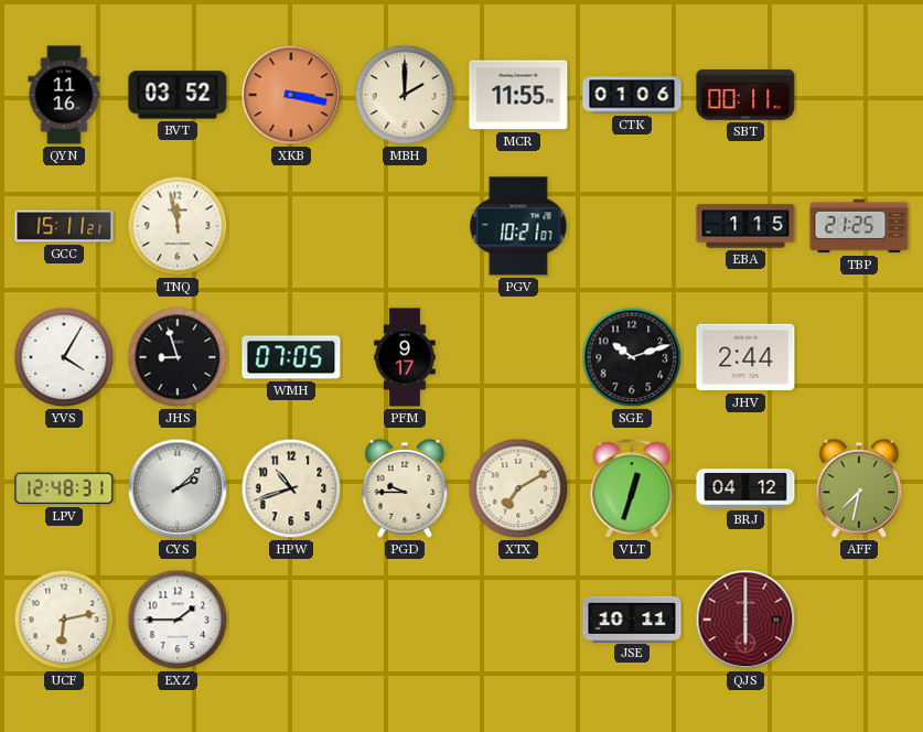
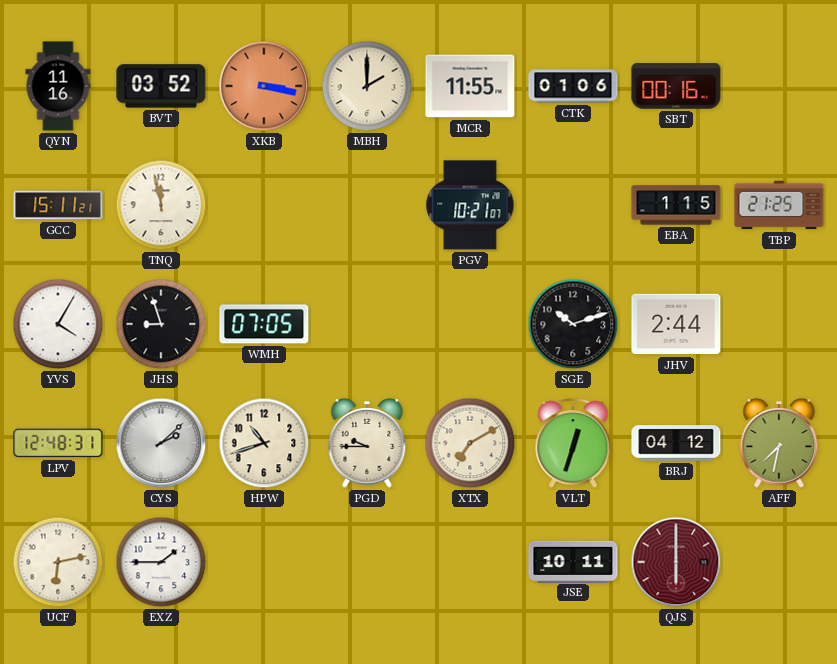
SBT: 00:11 -> 00:16 (676, 86)
PFM: 9:17 -> none (405, 357)
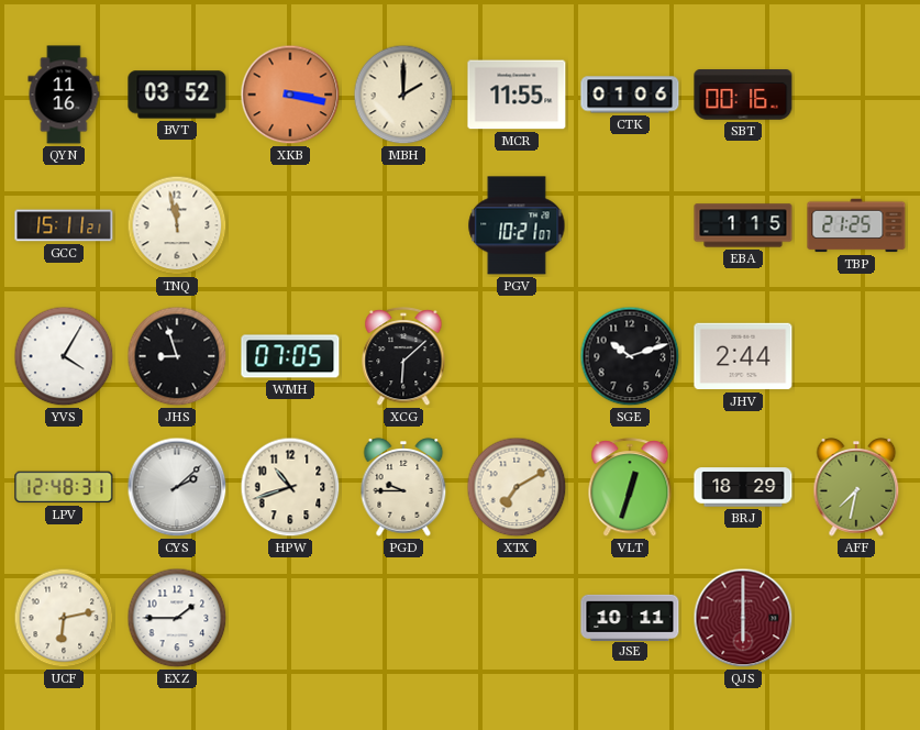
XCG: none -> 6:08 (403, 357)
BRJ: 04:12 -> 18:29 (743, 487)
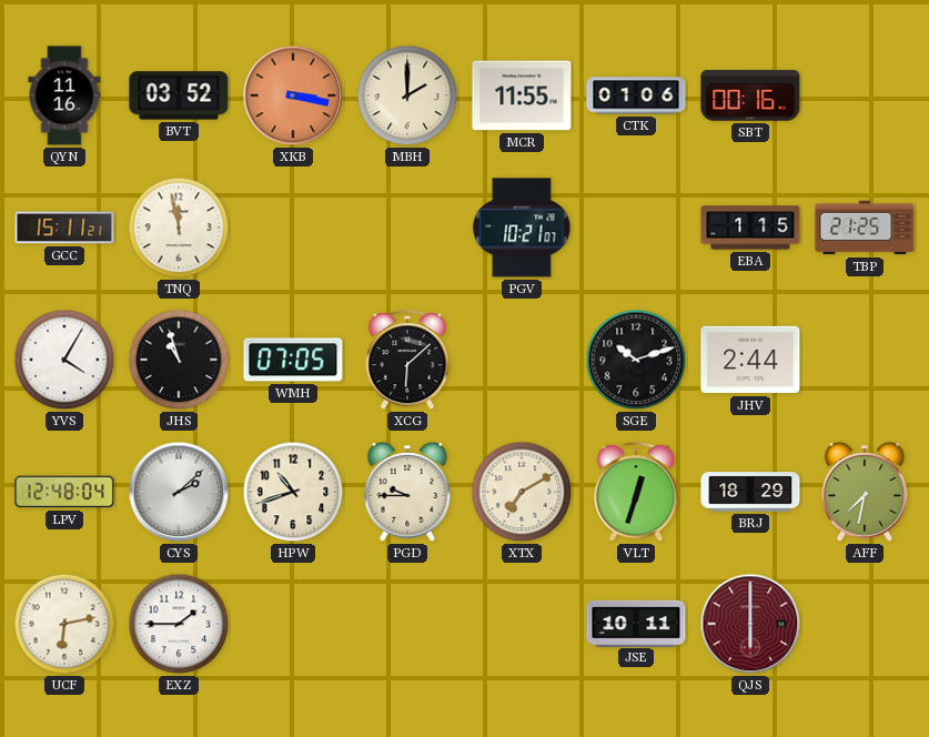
JHS: 8:57 -> 10:57 (179, 360)
LPV: 12:48:31 -> 12:48:04 (64, 492)
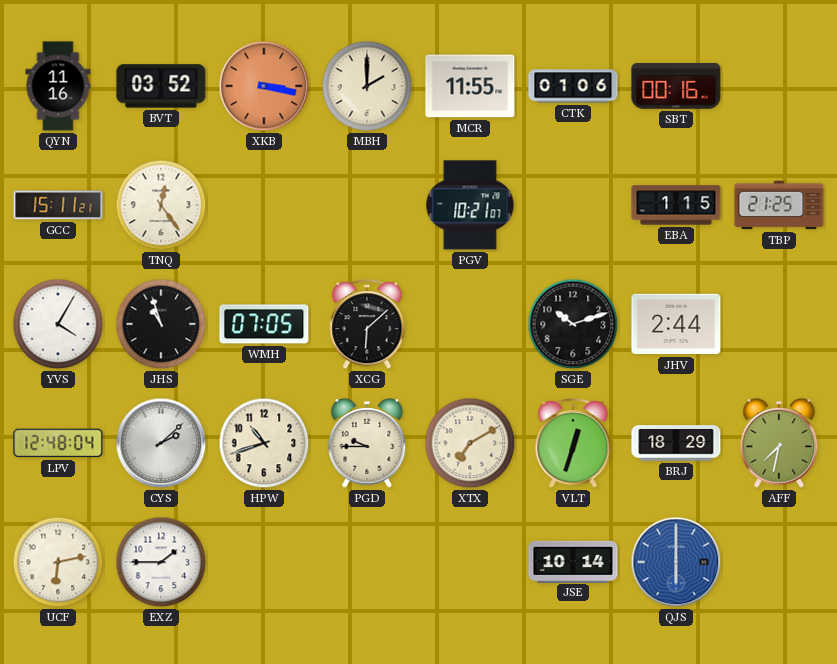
TNQ: 11:58 -> 12:24 (161, 205)
JSE: 10:11 -> 10:14 (573, 561)
QJS dial: burgundy -> blue (676, 562)
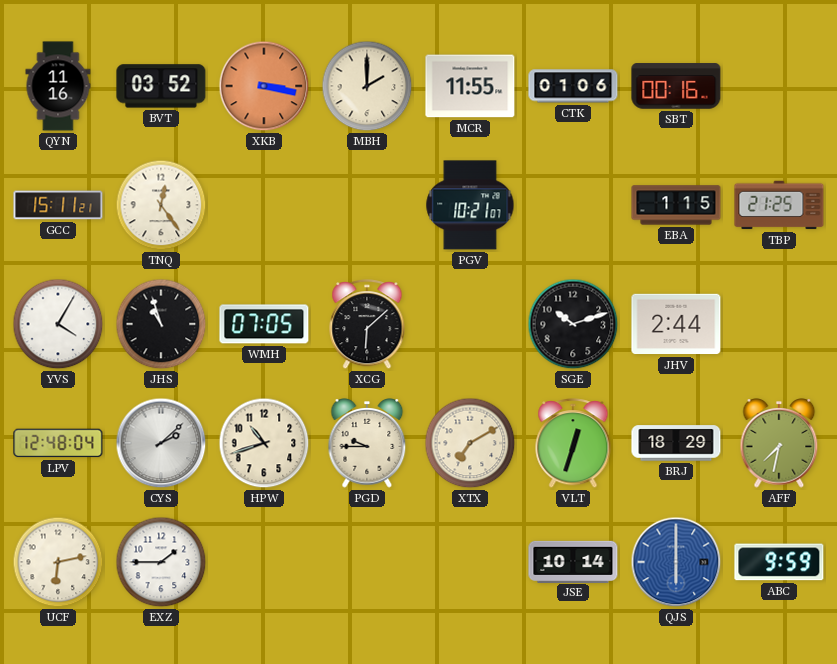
ABC: none -> 9:59 (779, 562)
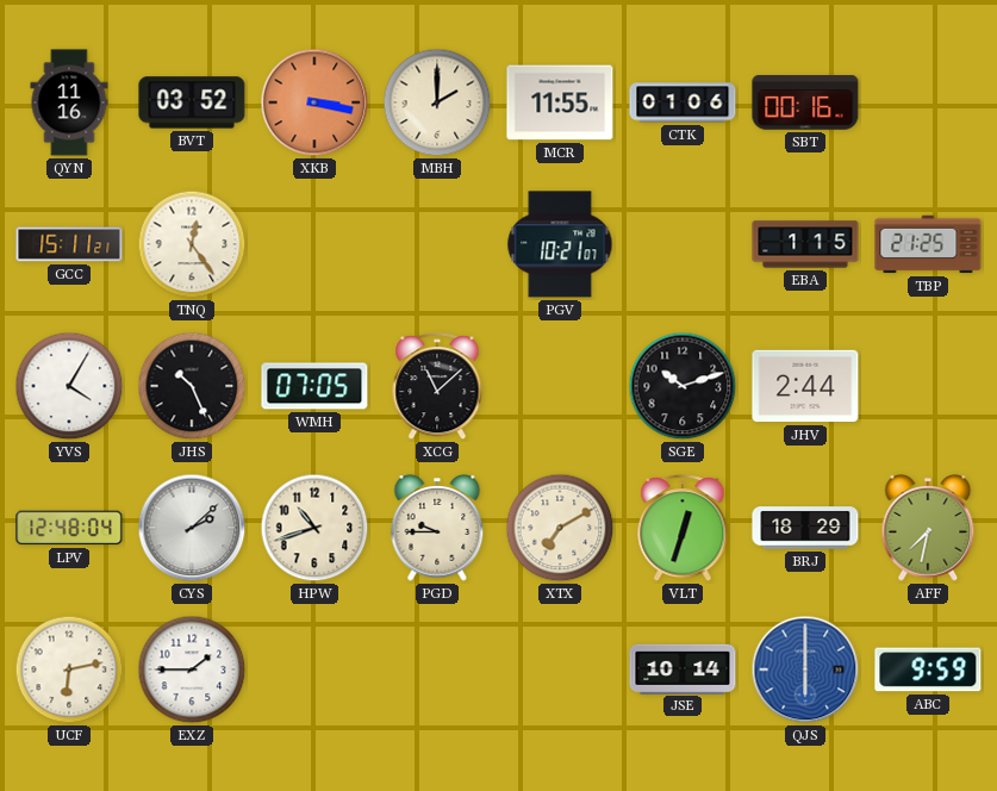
JHS: 10:57 -> 10:26 (192, 386)
XCG: 6:08 -> 11:08 (437, 387)
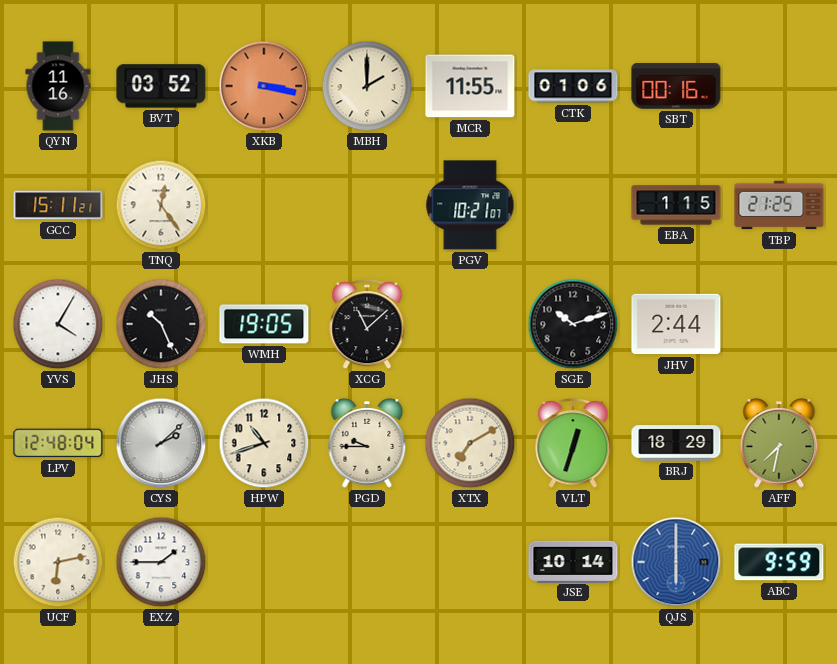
WMH: 07:05 -> 19:05 (264, 324)
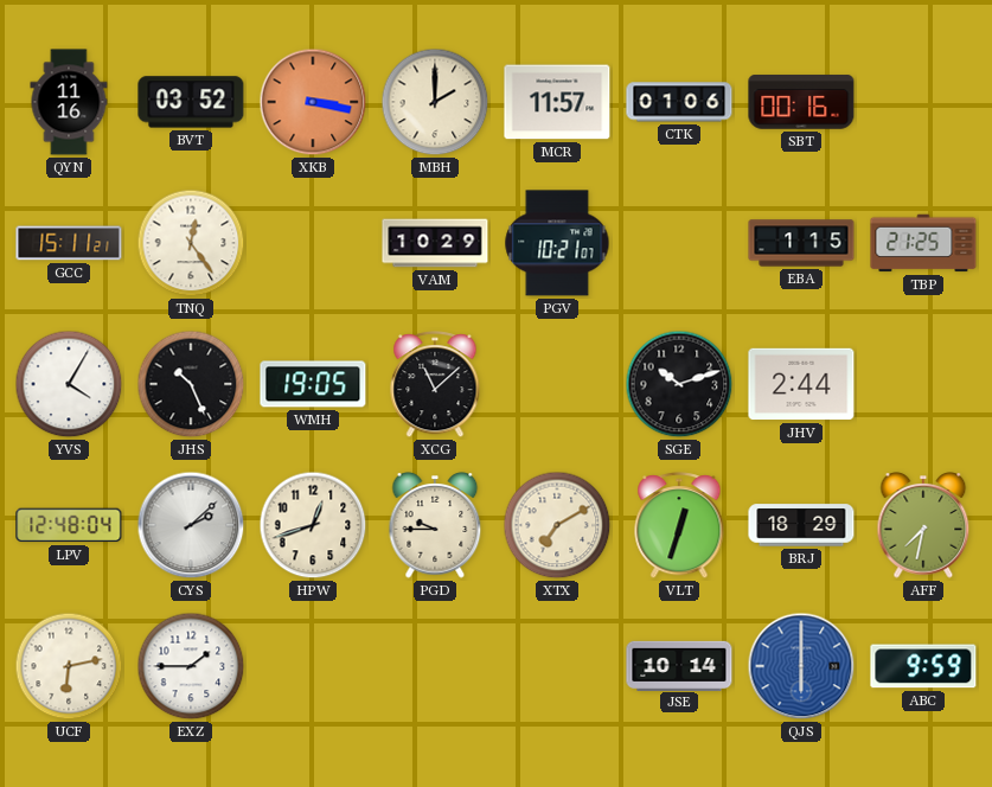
MCR: 11:55 -> 11:57 (557, 102)
VAM: none -> 10:29 (435, 243)
HPW: 10:42 -> 12:42 (313, 525)
